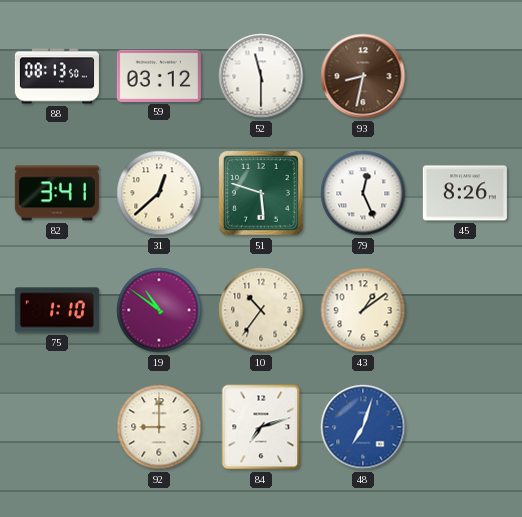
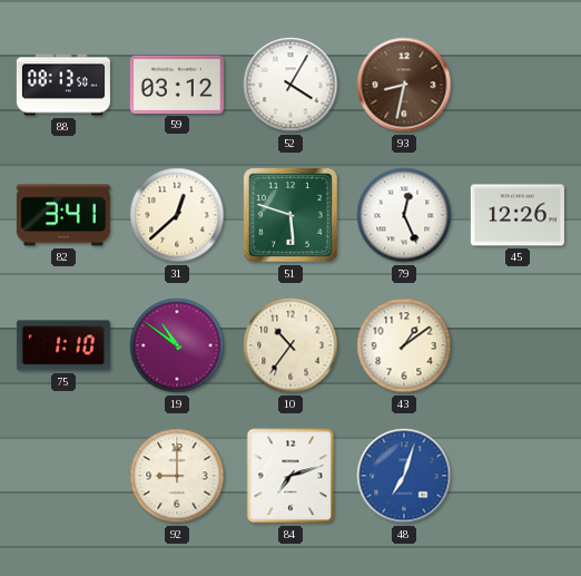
52: 11:30 -> 4:05 (290, 85)
45: 8:26 -> 12:26 (518, 215)
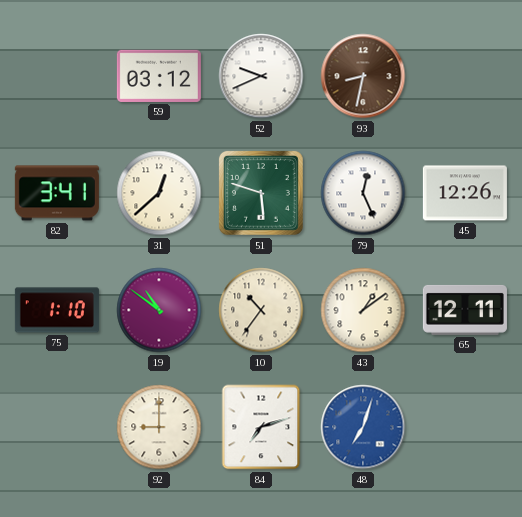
88: 08:13 -> none (63, 85)
52: 4:05 -> 9:41 (261, 76)
65: none -> 12:11 (465, 310)
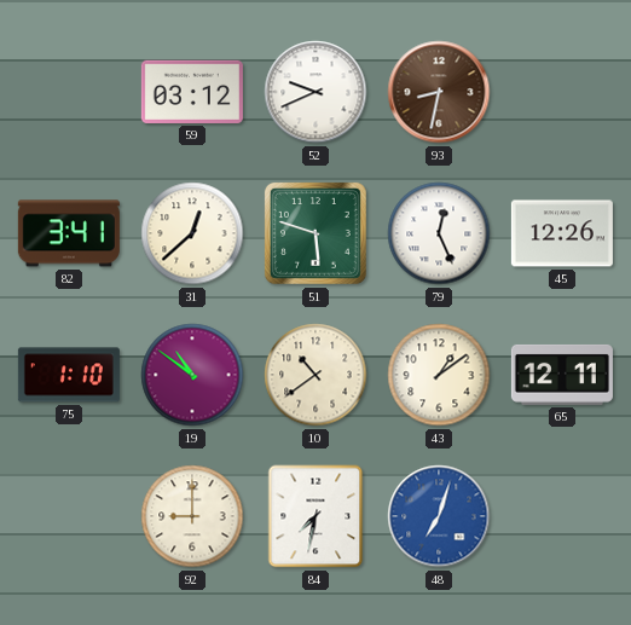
10: 10:36 -> 10:39 (315, 375)
84: 7:12 -> 7:32 (315, 516)
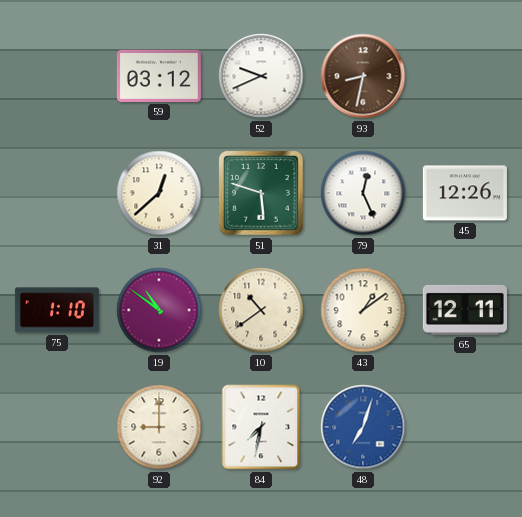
82: 3:41 -> none (69, 233)
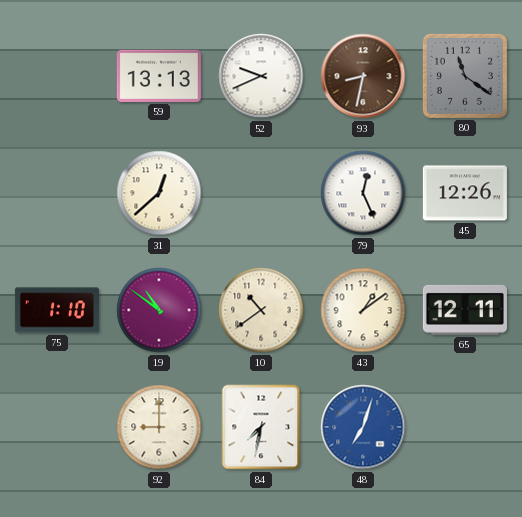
59: 03:12 -> 13:13 (159, 76)
80: none -> 11:21 (465, 76)
51: 5:48 -> none (261, 193)
